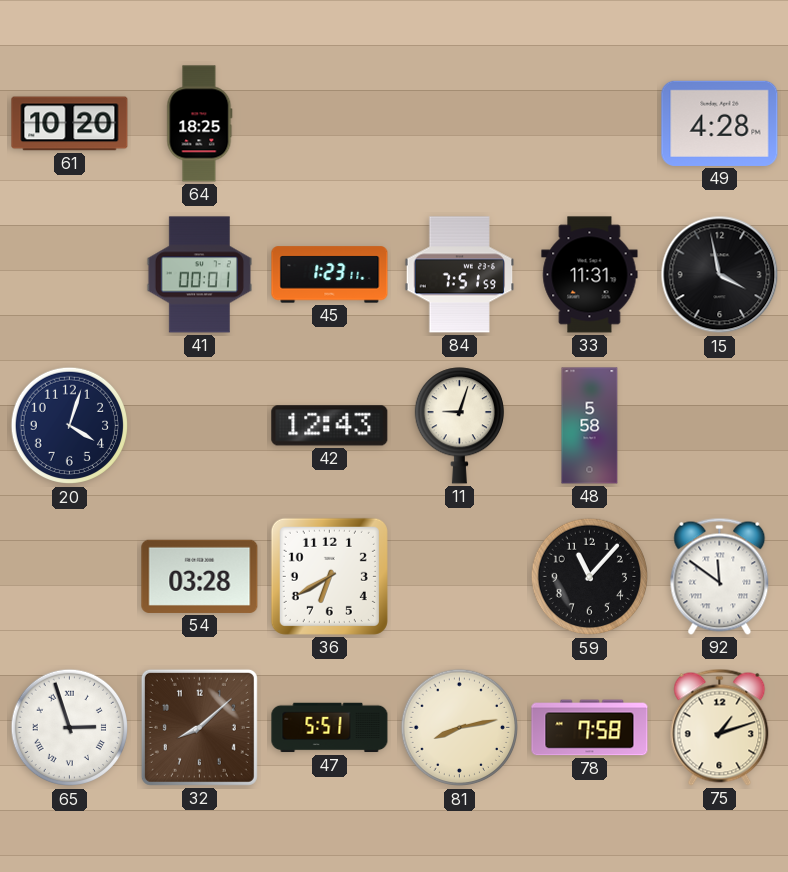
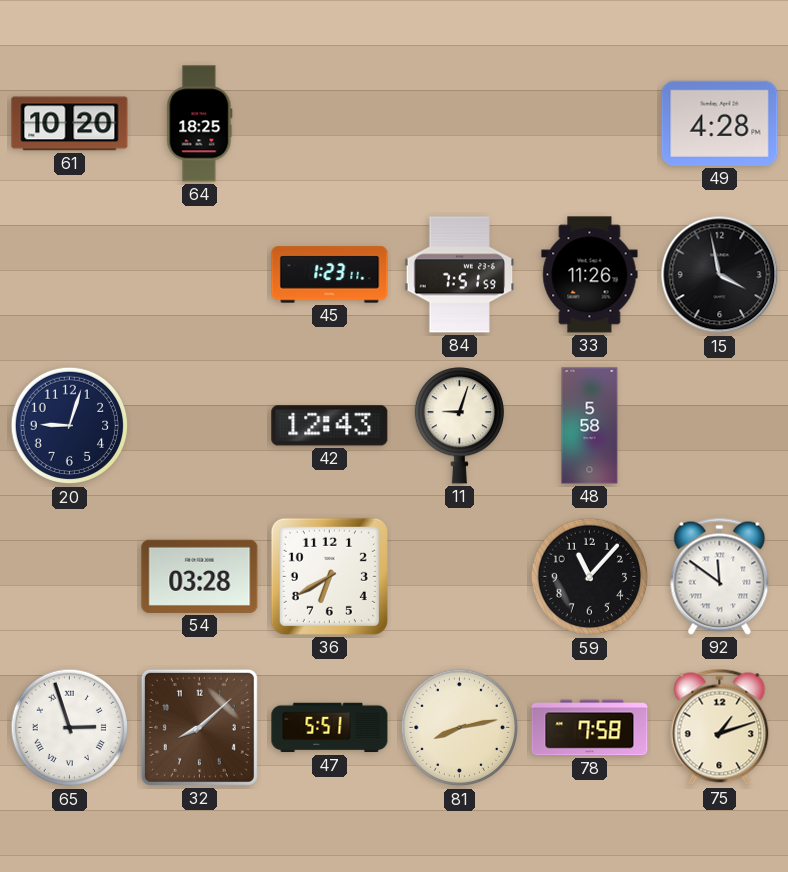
41: 00:01 -> none (199, 275)
33: 11:31 -> 11:26 (590, 275)
20: 4:03 -> 9:03 (70, 426)
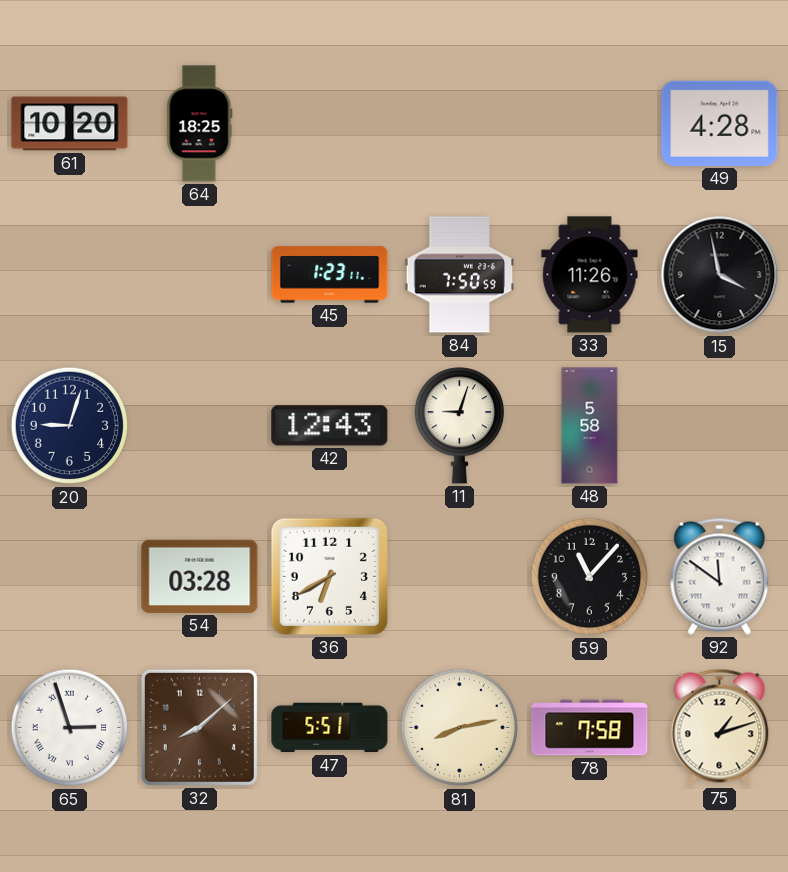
84: 7:51 -> 7:50 (460, 275)
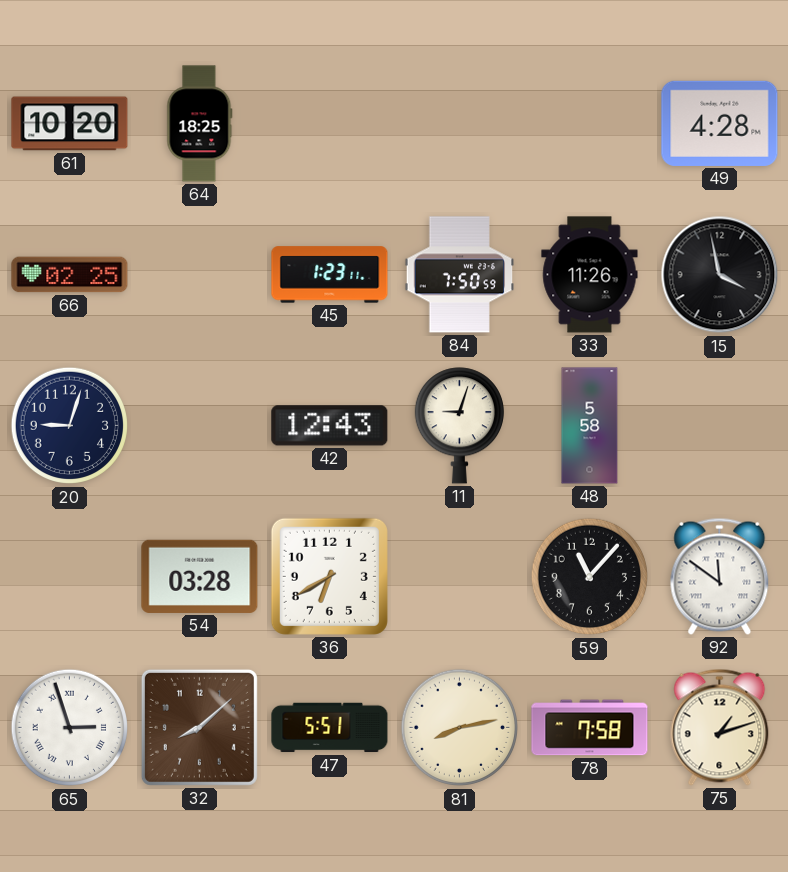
66: none -> 02:25 (70, 275)
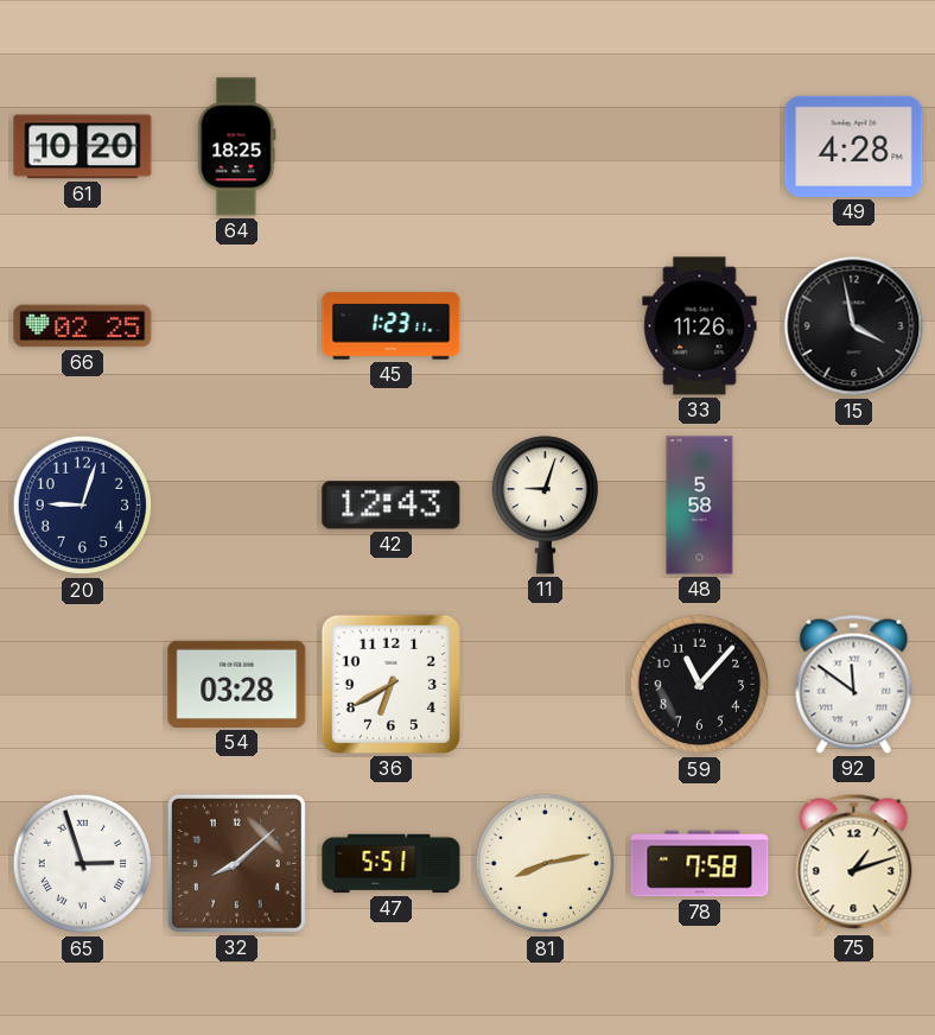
84: 7:50 -> none (460, 275)
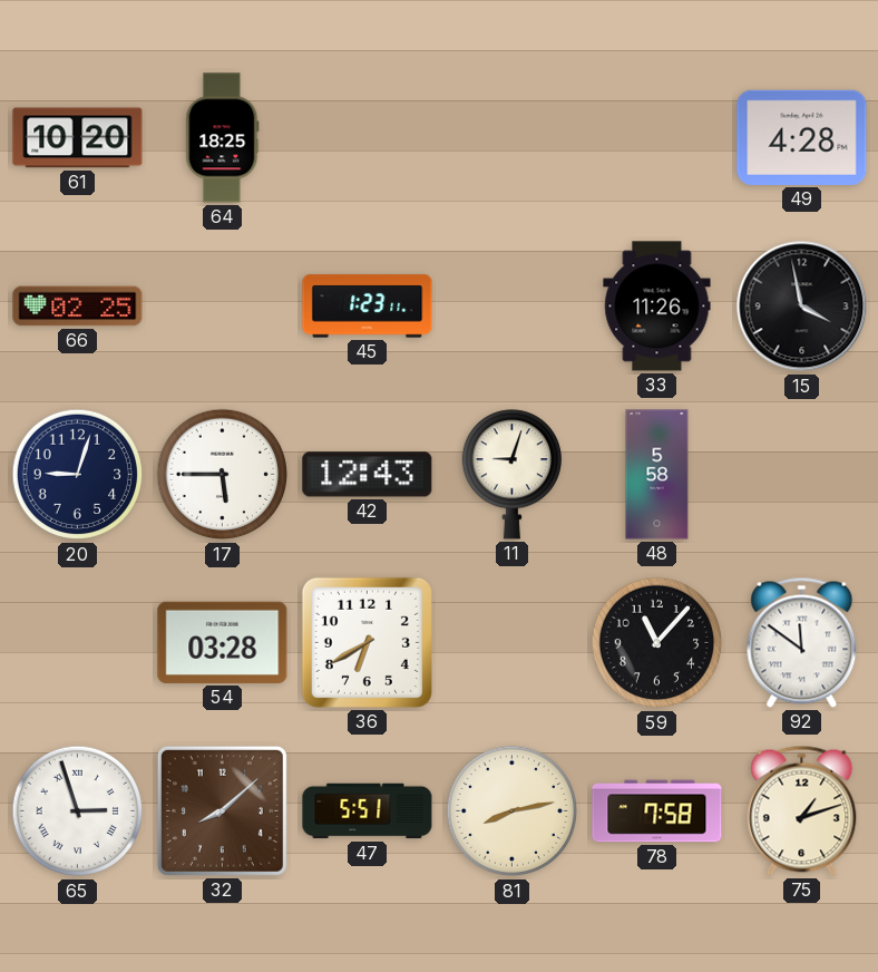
17: none -> 5:45 (223, 475)
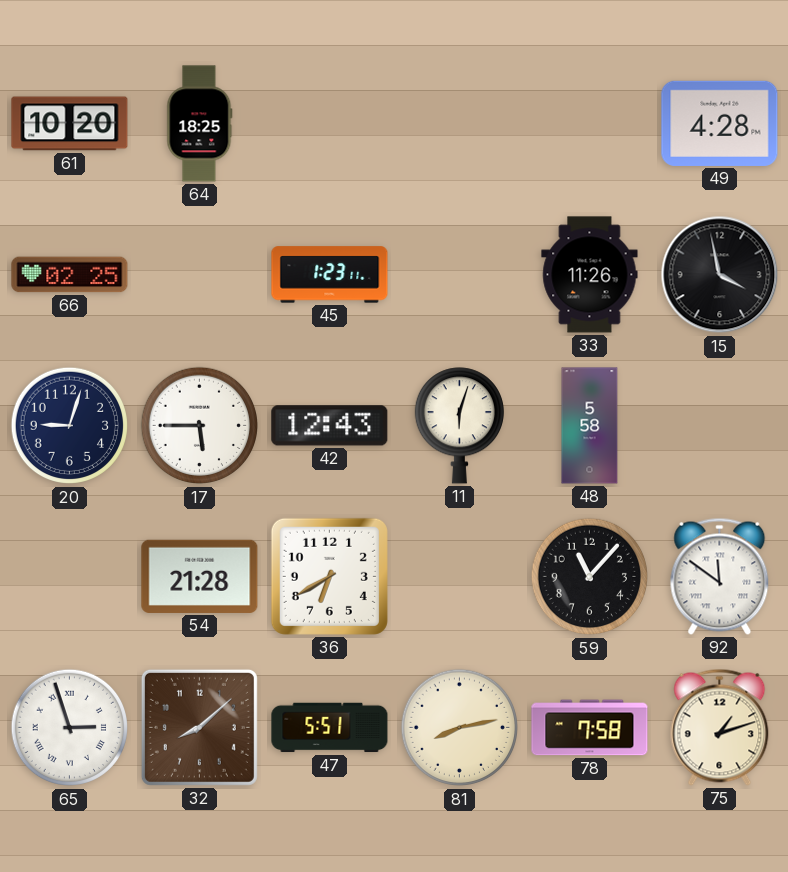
11: 9:03 -> 6:03 (459, 426)
54: 03:28 -> 21:28 (200, 576)
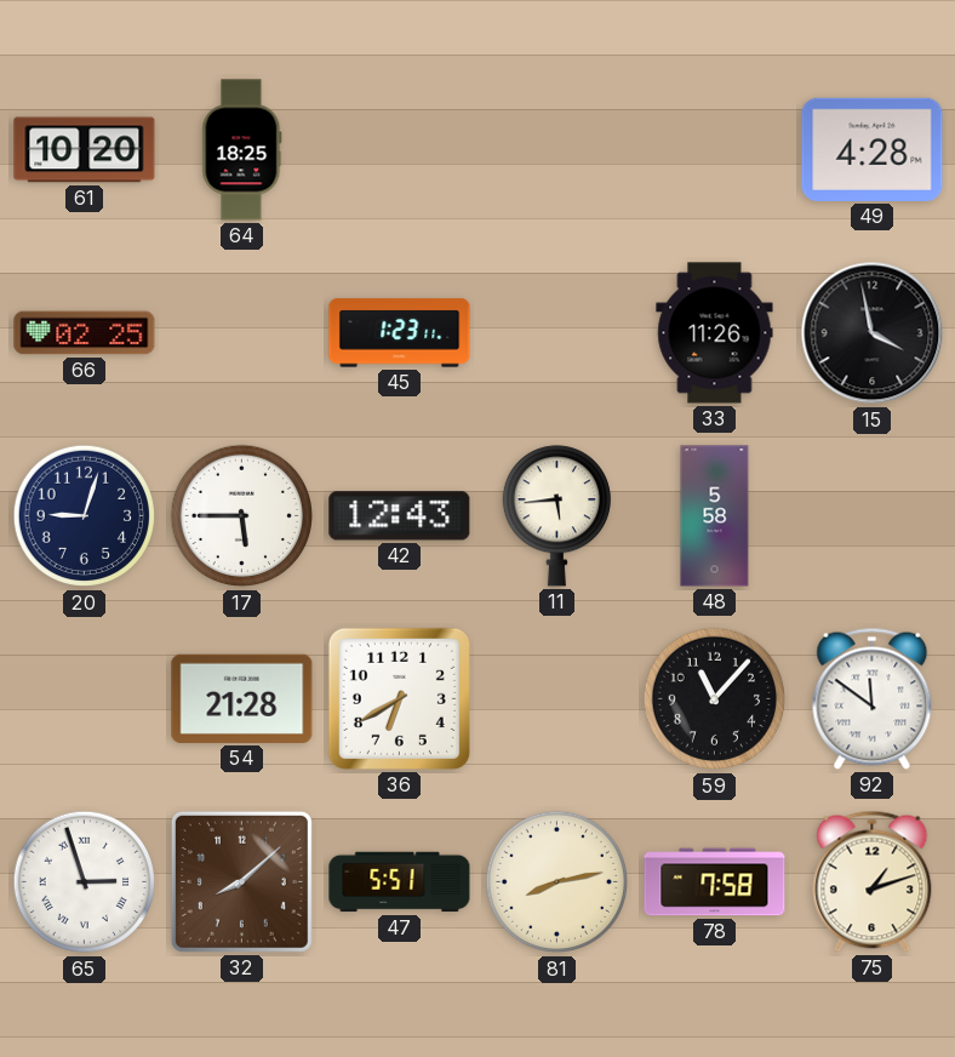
11: 6:03 -> 5:44 (556, 516)
